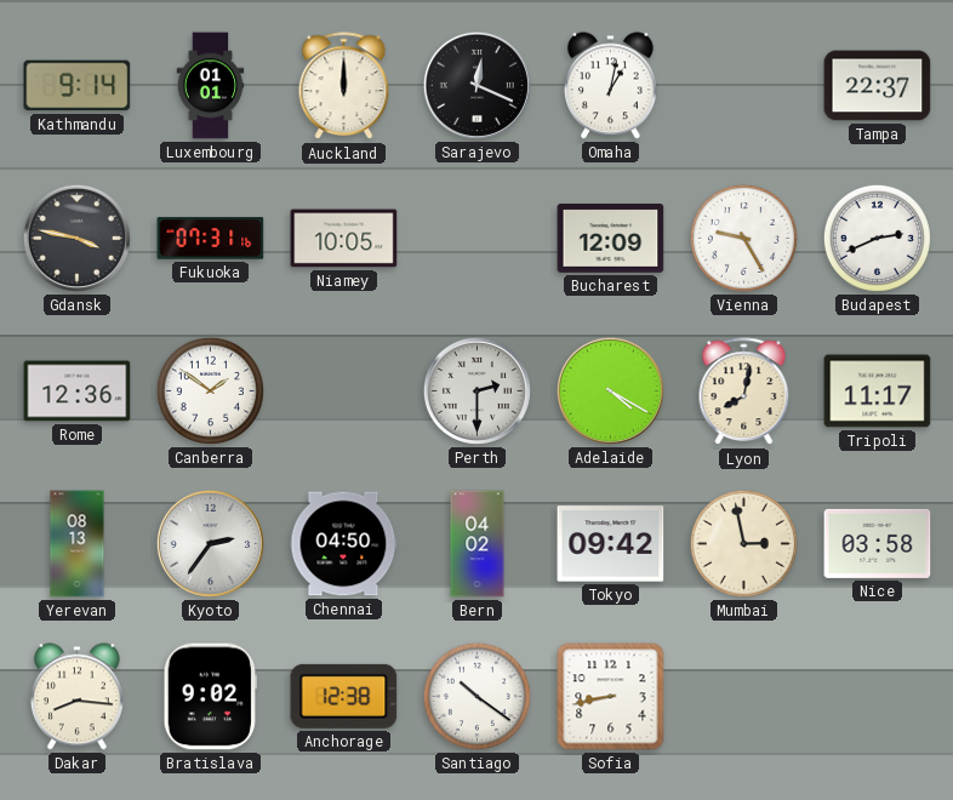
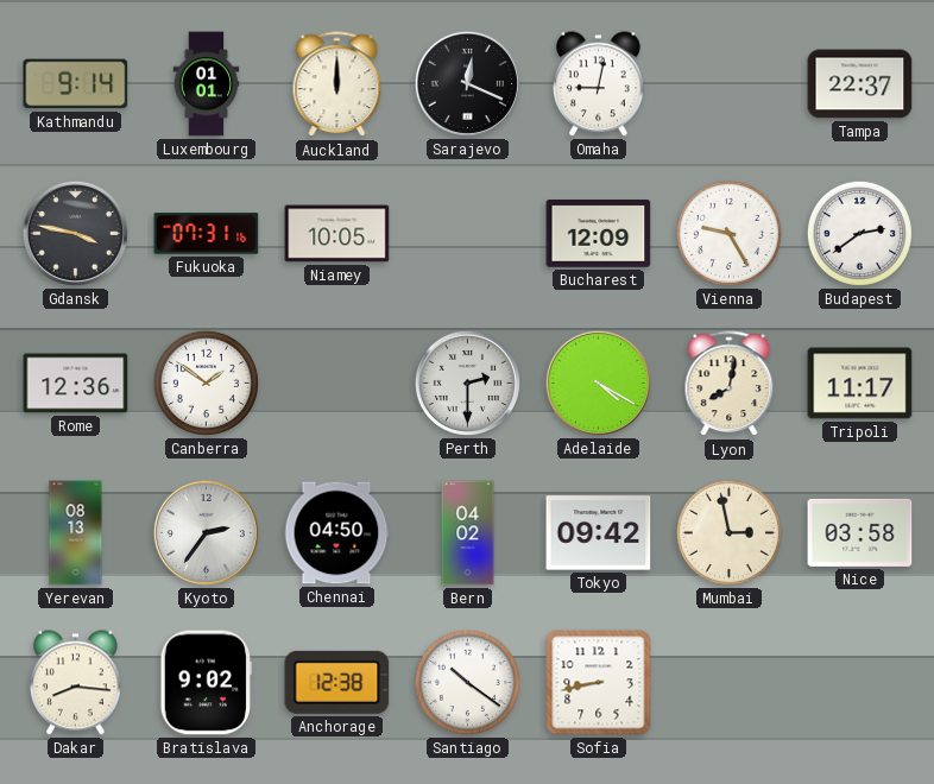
Omaha: 1:02 -> 9:02 (598, 84)
Budapest: 2:41 -> 2:39 (859, 233)
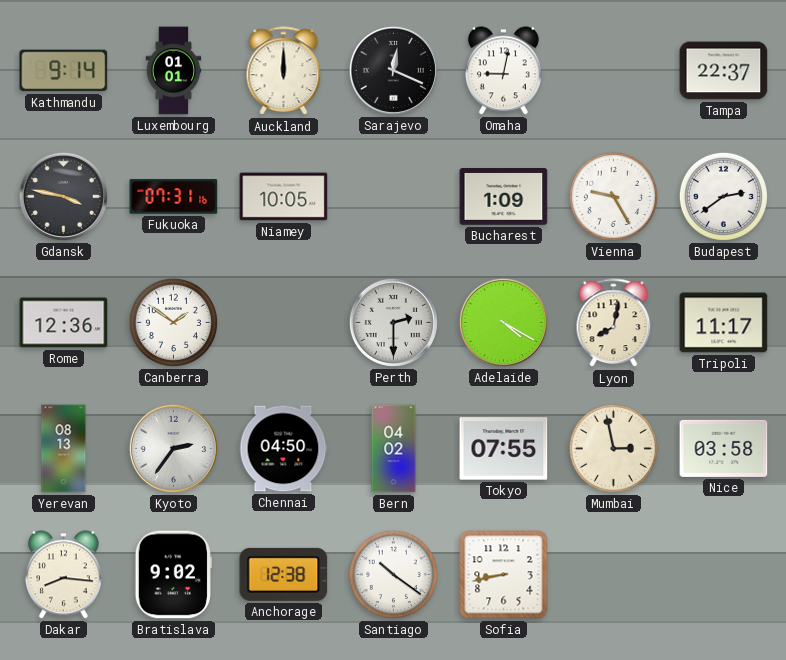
Bucharest: 12:09 -> 1:09 (504, 197)
Tokyo: 09:42 -> 07:55 (504, 449)
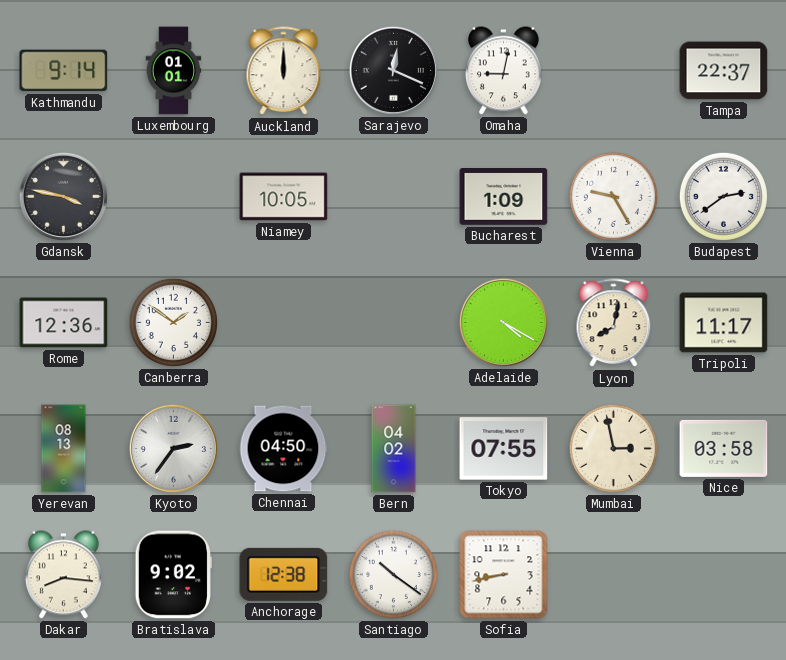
Fukuoka: 07:31 -> none (174, 197)
Perth: 2:30 -> none (393, 322)
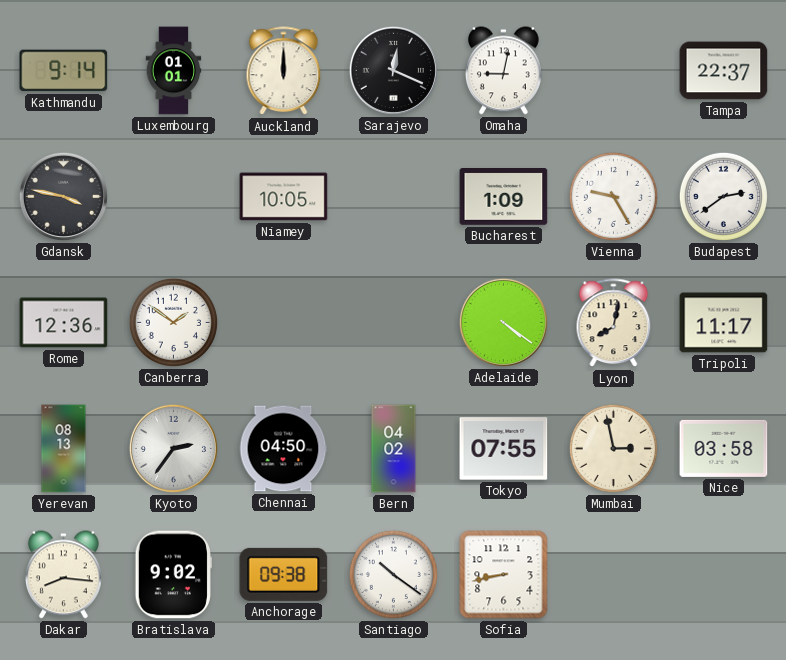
Adelaide: 4:20 -> 4:21 (503, 322)
Anchorage: 12:38 -> 09:38 (284, 574)
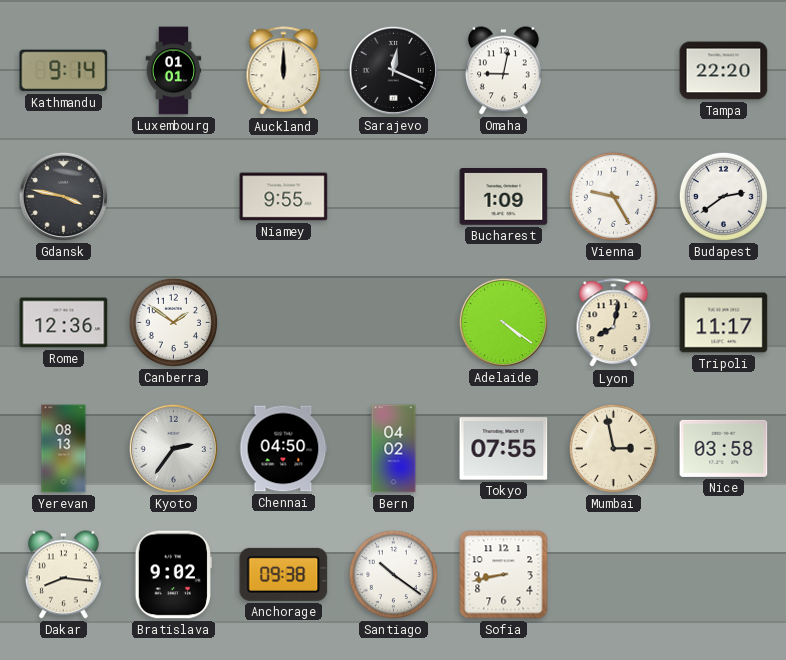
Tampa: 22:37 -> 22:20 (724, 71)
Niamey: 10:05 -> 9:55 (284, 197)
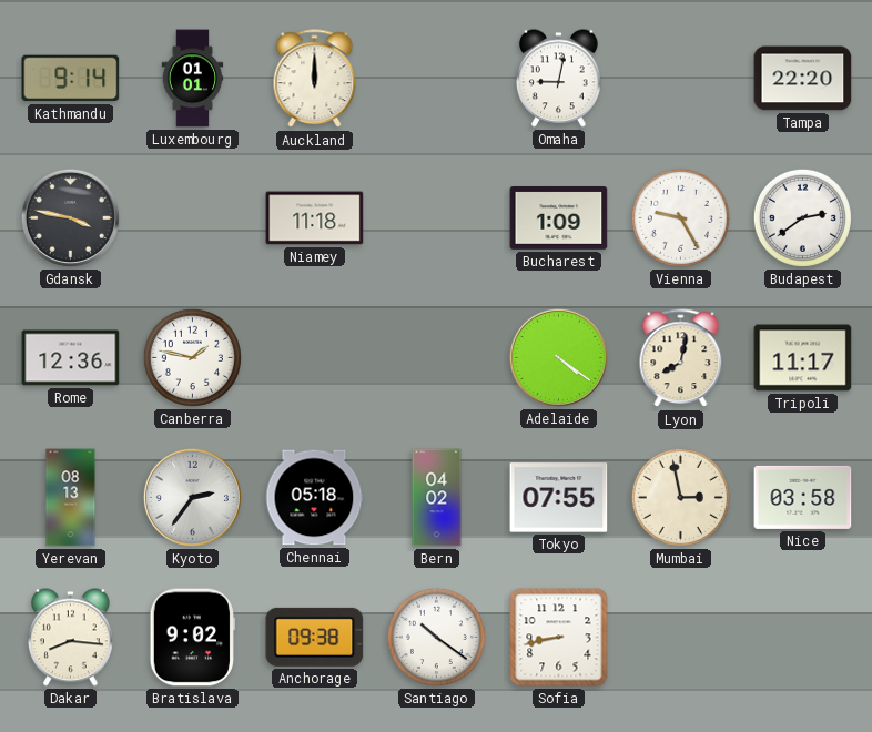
Sarajevo: 12:19 -> none (393, 70)
Niamey: 9:55 -> 11:18 (315, 218)
Canberra: 1:51 -> 1:47 (192, 357)
Chennai: 04:50 -> 05:18 (314, 498)
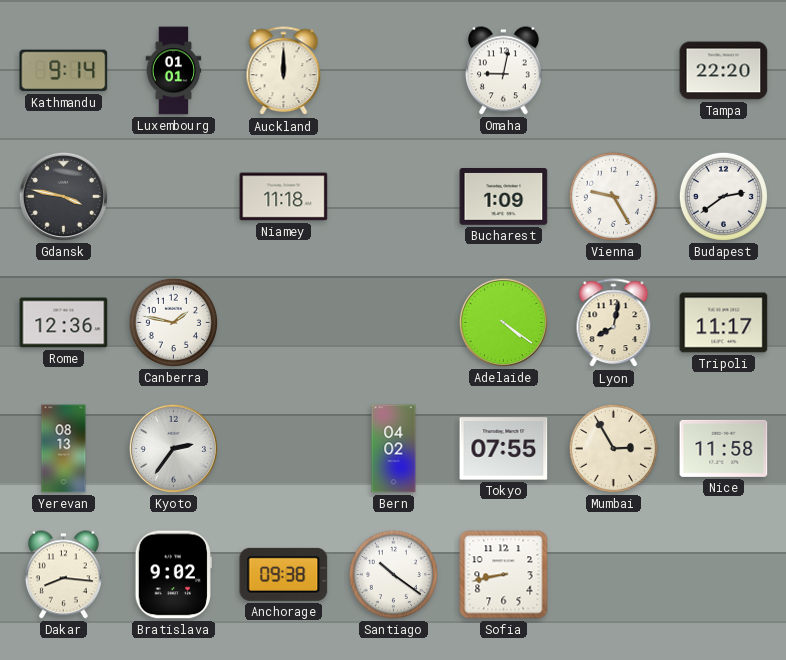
Chennai: 05:18 -> none (314, 498)
Mumbai: 2:58 -> 2:55 (613, 448)
Nice: 03:58 -> 11:58 (724, 448)
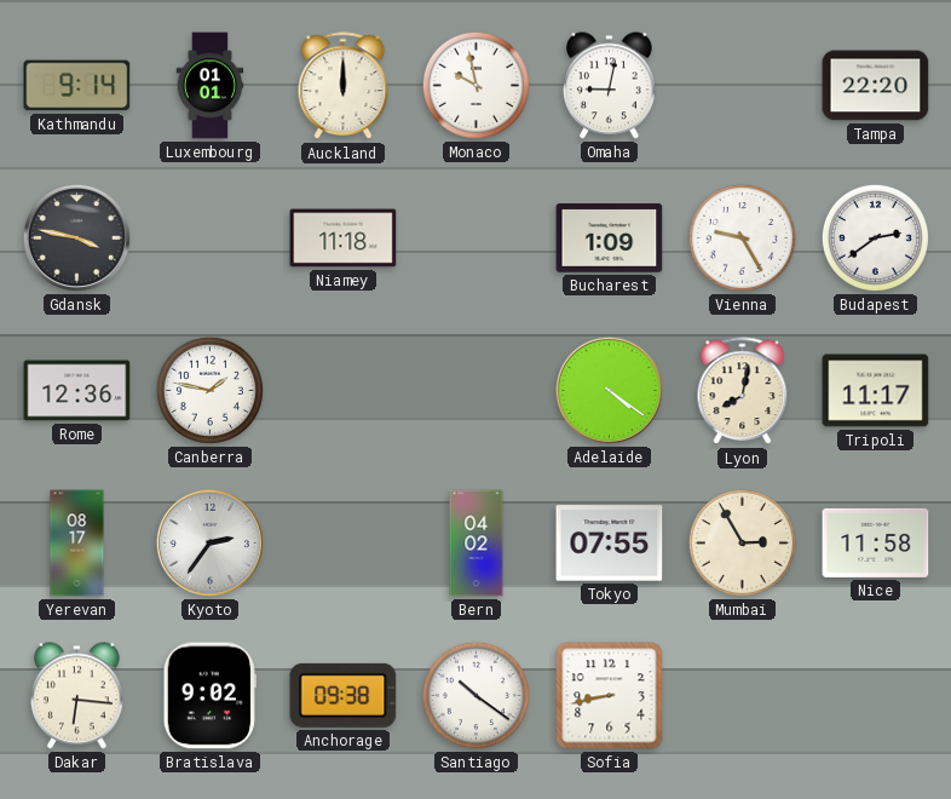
Monaco: none -> 9:58 (475, 85)
Yerevan: 08:13 -> 08:17 (77, 544)
Dakar: 8:16 -> 6:16 (76, 696)
